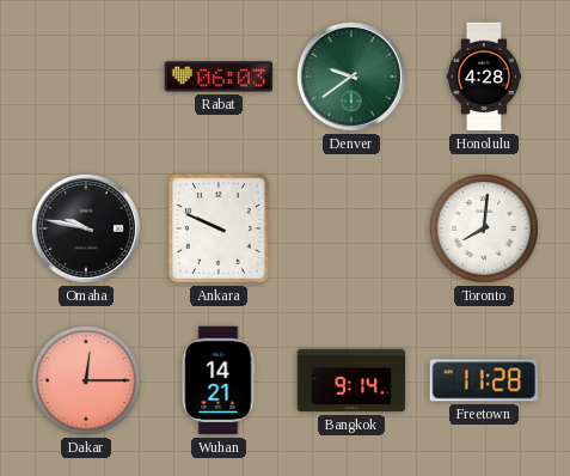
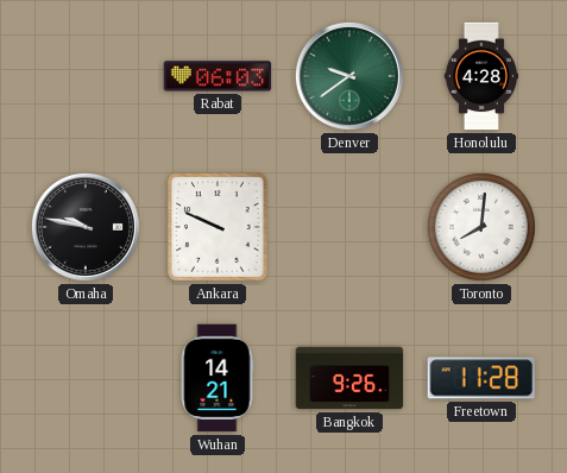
Dakar: 12:15 -> none (86, 380)
Bangkok: 9:14 -> 9:26 (349, 378)
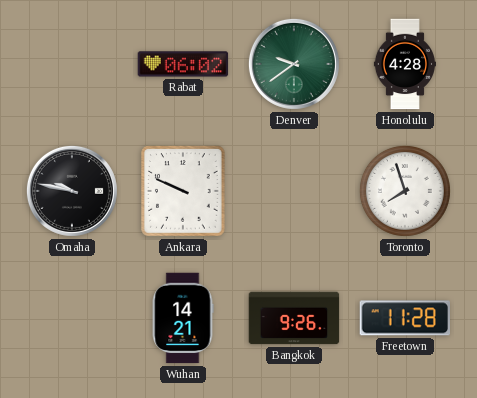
Rabat: 06:03 -> 06:02 (183, 64)
Toronto: 8:01 -> 7:57 (405, 191)
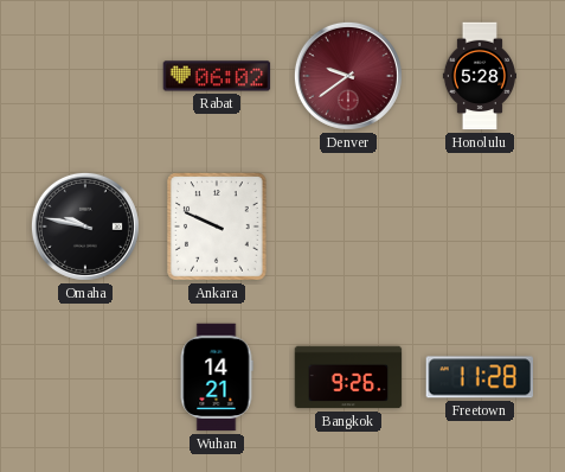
Denver dial: green -> burgundy (348, 76)
Honolulu: 4:28 -> 5:28 (479, 76)
Toronto: 7:57 -> none (405, 191)
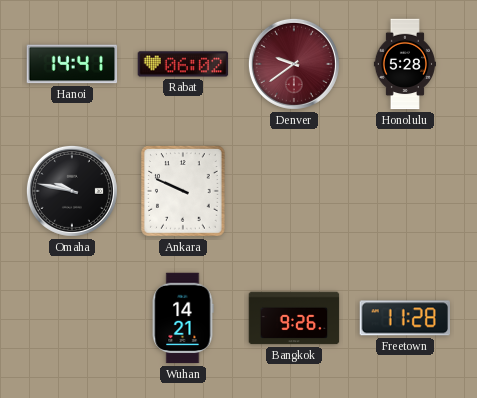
Hanoi: none -> 14:41 (72, 64)
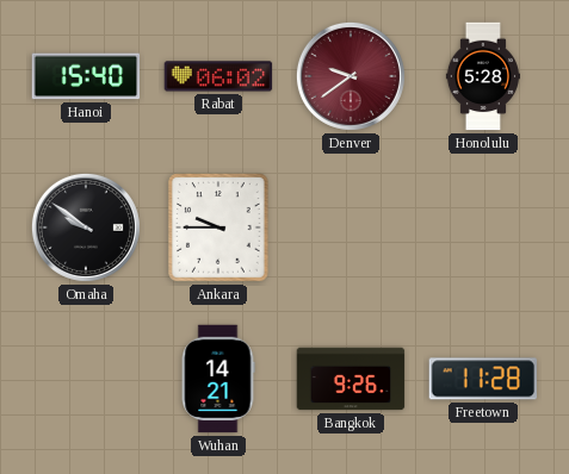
Hanoi: 14:41 -> 15:40 (86, 76)
Omaha: 9:47 -> 9:51 (86, 227)
Ankara: 9:49 -> 9:45 (219, 227)
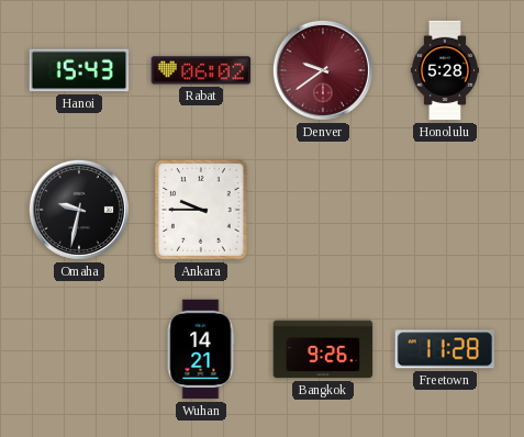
Hanoi: 15:40 -> 15:43 (79, 70)
Omaha: 9:51 -> 9:32 (79, 210)
